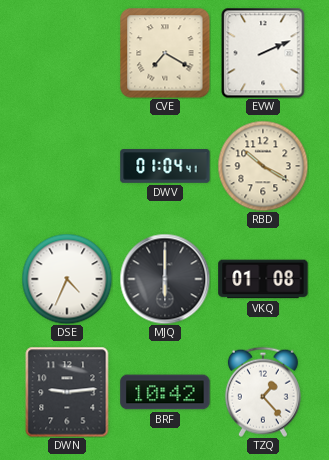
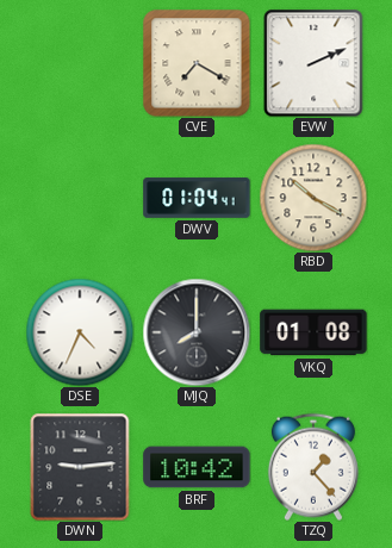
MJQ: 6:00 -> 8:00 (197, 332)
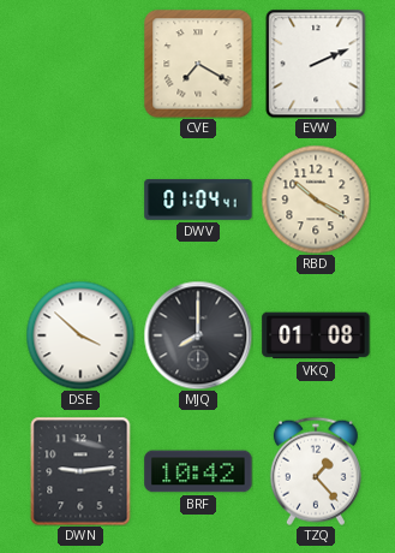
DSE: 4:34 -> 3:52 (80, 335)
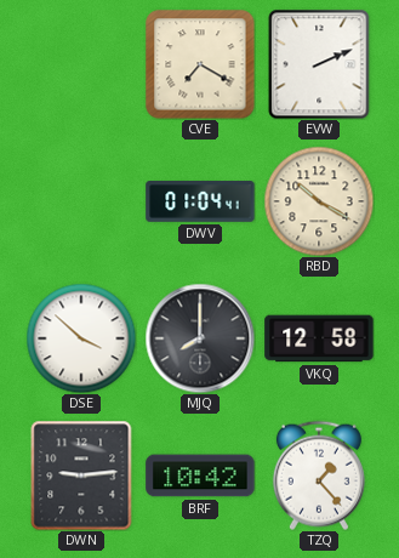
VKQ: 01:08 -> 12:58 (319, 338)
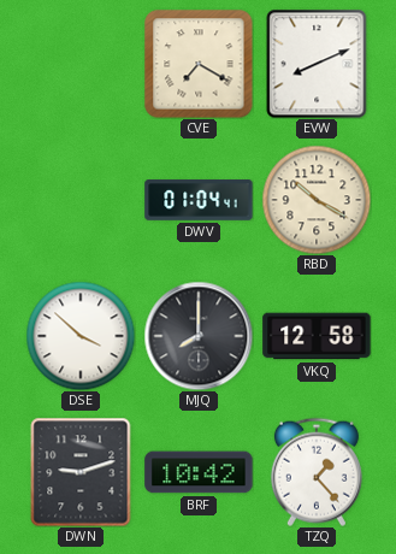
EVW: 2:11 -> 8:11 (317, 64)
DWN: 9:14 -> 9:12 (81, 472)
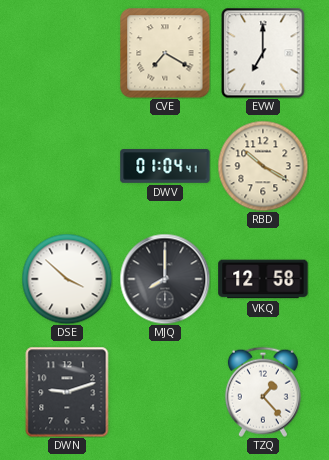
EVW: 8:11 -> 7:00 (263, 53)
BRF: 10:42 -> none (199, 472)
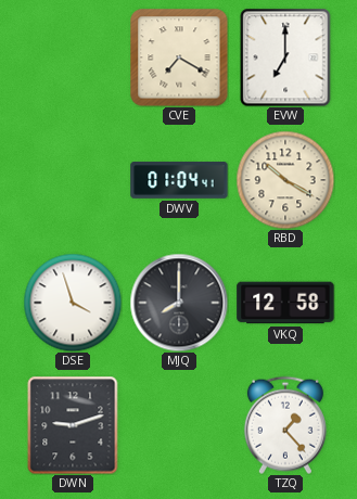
DSE: 3:52 -> 3:57 (73, 303)
